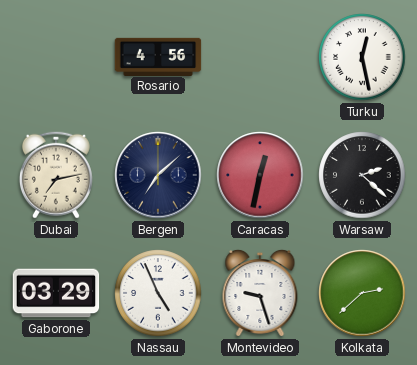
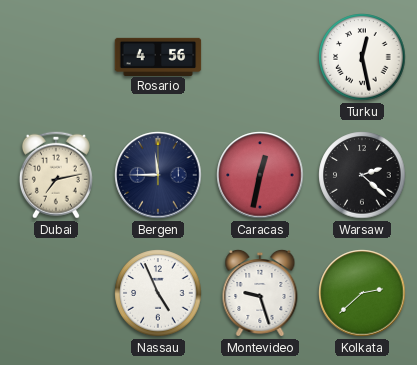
Bergen: 7:08 -> 11:45 (158, 175)
Gaborone: 03:29 -> none (56, 293)
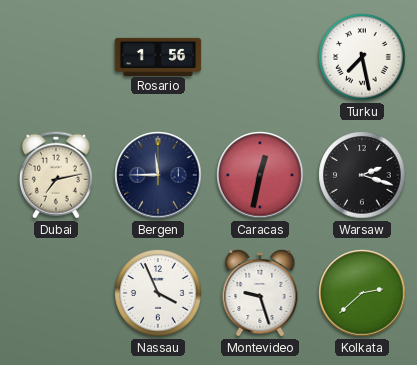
Rosario: 4:56 -> 1:56 (158, 56)
Turku: 12:28 -> 7:28 (362, 57)
Warsaw: 2:22 -> 2:18 (362, 175)
Nassau: 4:56 -> 3:56 (158, 293)
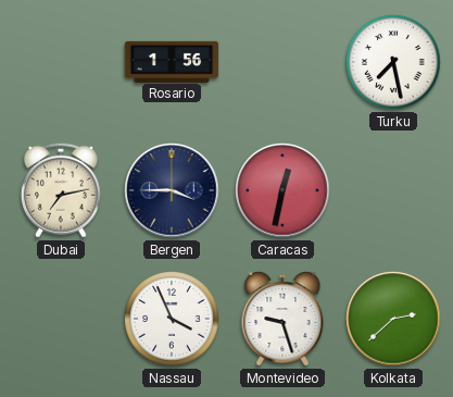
Bergen: 11:45 -> 3:45 (172, 190)
Warsaw: 2:18 -> none (362, 175)
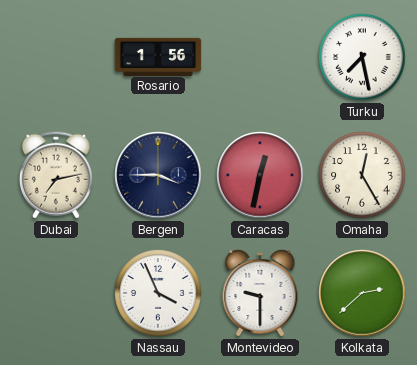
Omaha: none -> 12:25 (362, 175)
Montevideo: 9:27 -> 9:30 (260, 293)
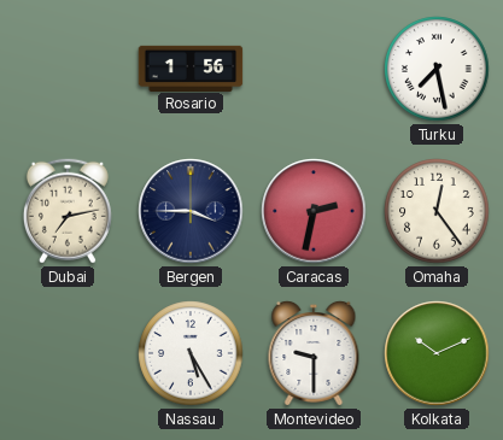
Caracas: 12:32 -> 2:32 (314, 211)
Omaha: 12:25 -> 12:24 (437, 211)
Nassau: 3:56 -> 5:25 (191, 353)
Kolkata: 2:38 -> 10:11 (437, 353)
